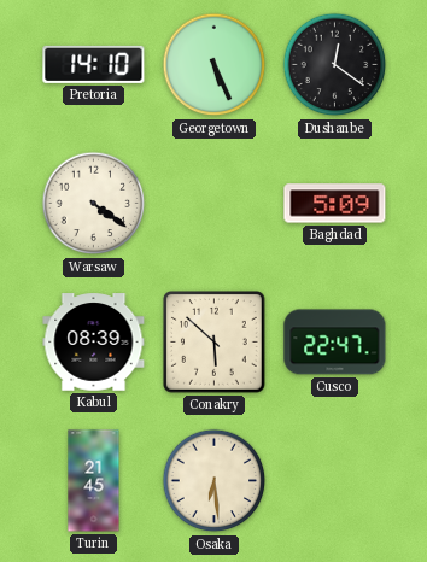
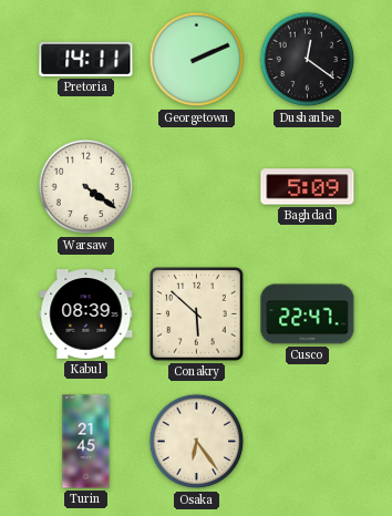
Pretoria: 14:10 -> 14:11 (86, 59)
Georgetown: 5:26 -> 2:11 (197, 60)
Osaka: 6:29 -> 6:24 (197, 442)
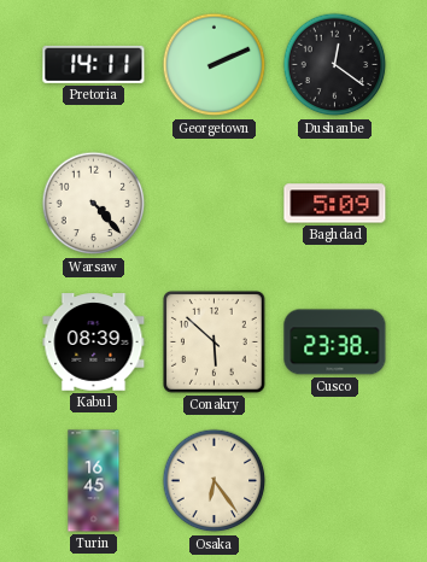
Warsaw: 4:21 -> 4:23 (94, 204)
Cusco: 22:47 -> 23:38 (335, 343)
Turin: 21:45 -> 16:45 (94, 481)
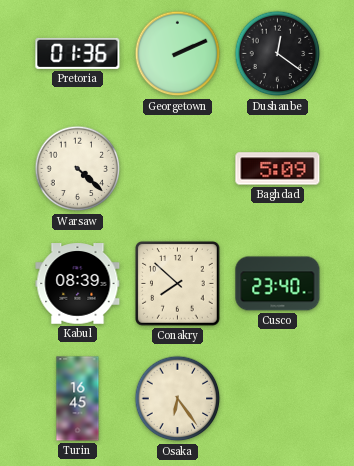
Pretoria: 14:11 -> 01:36 (78, 53)
Warsaw: 4:23 -> 4:22 (78, 169)
Conakry: 5:52 -> 7:52 (178, 284)
Cusco: 23:38 -> 23:40 (278, 284)
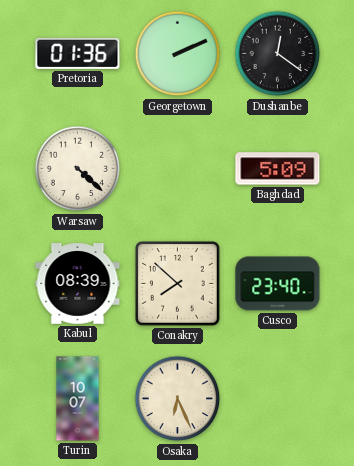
Turin: 16:45 -> 10:07 (78, 399)
Osaka: 6:24 -> 6:26 (178, 399)
